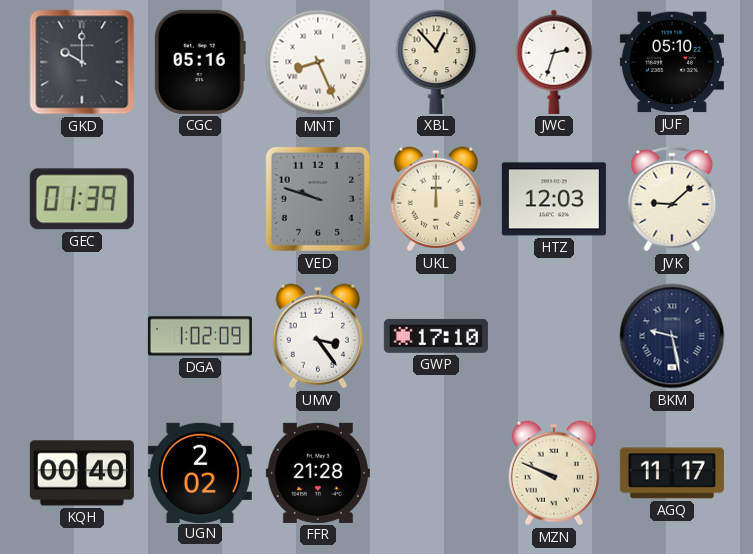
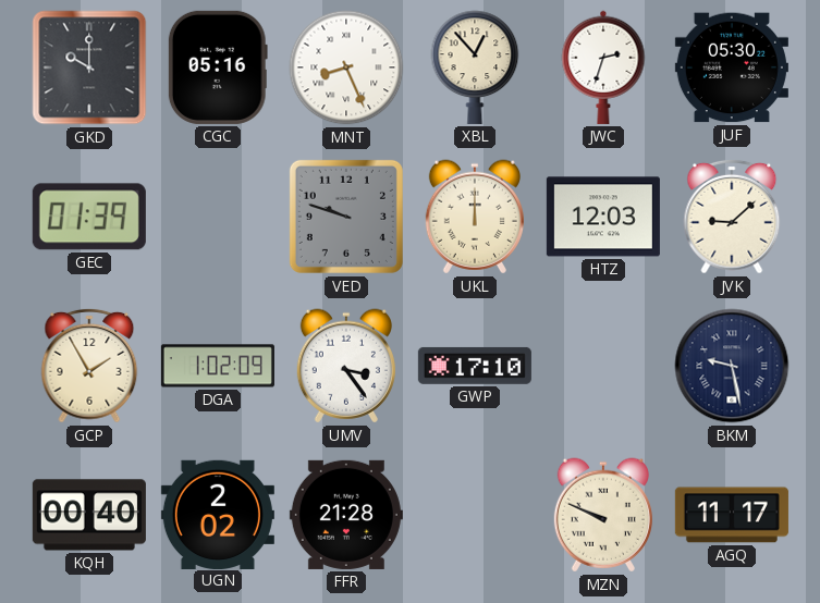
JUF: 05:10 -> 05:30 (732, 67)
GCP: none -> 1:55 (89, 366)
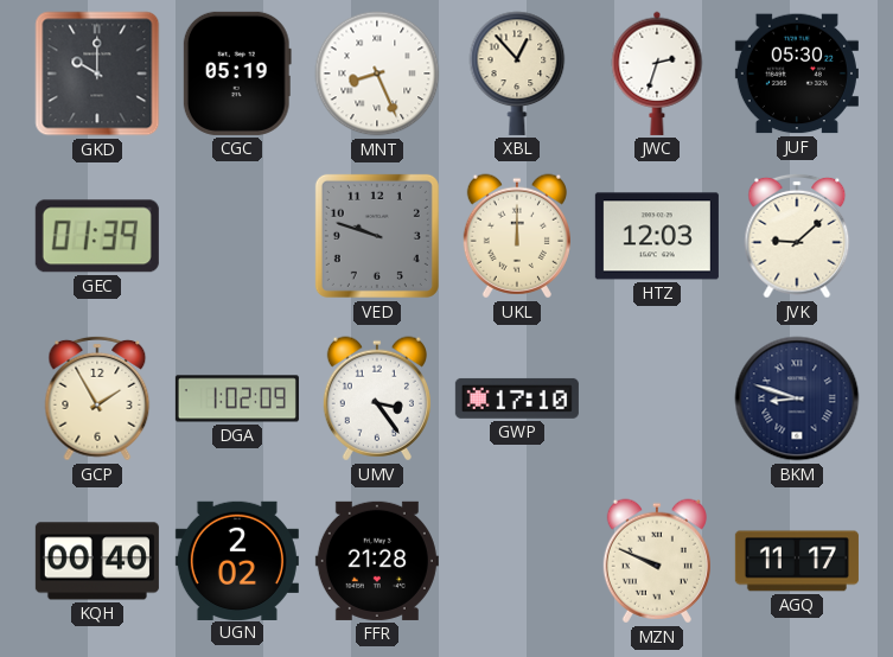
CGC: 05:16 -> 05:19 (237, 74)
BKM: 9:28 -> 8:48 (797, 398)
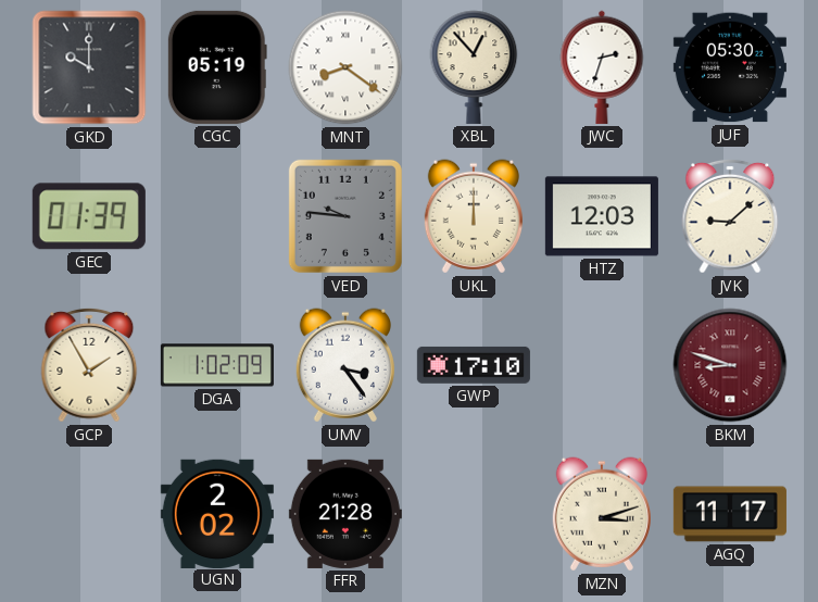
MNT: 8:26 -> 8:21 (345, 67)
VED: 9:48 -> 9:46 (345, 216)
BKM dial: navy -> burgundy (730, 365)
KQH: 00:40 -> none (97, 561)
MZN: 9:49 -> 3:12 (602, 514)
